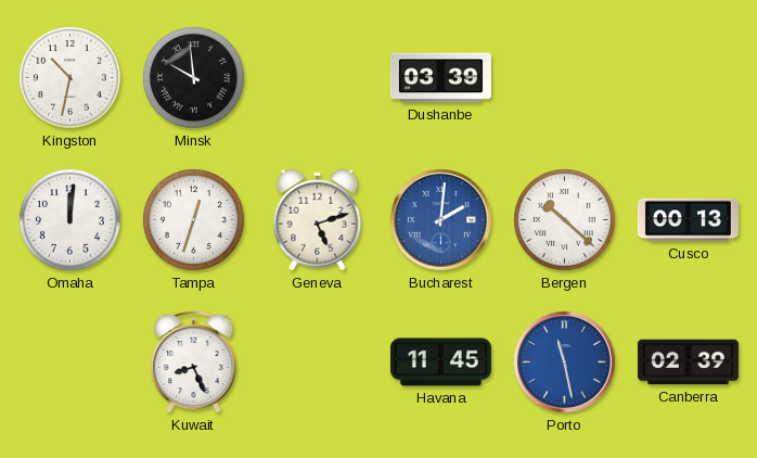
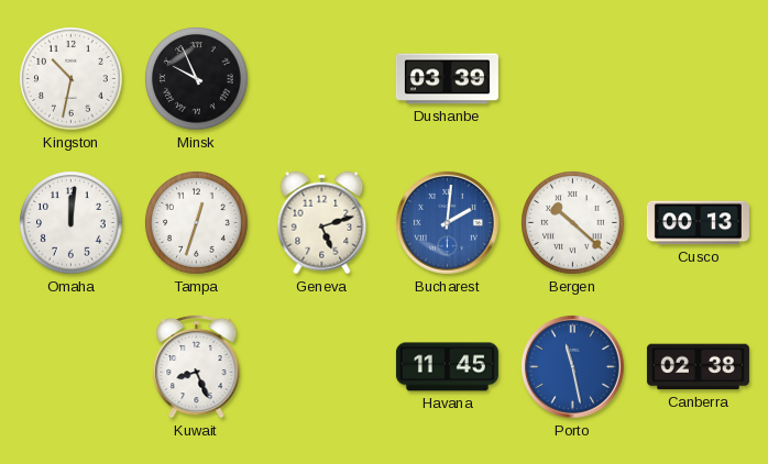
Minsk: 9:59 -> 9:56 (197, 79)
Canberra: 02:39 -> 02:38 (698, 367)
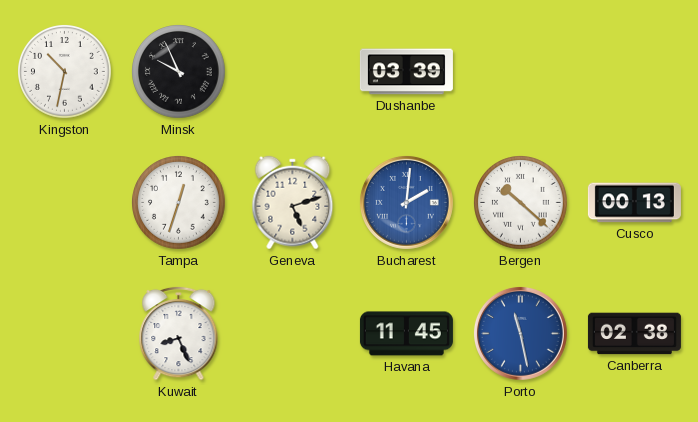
Omaha: 12:01 -> none (72, 223)
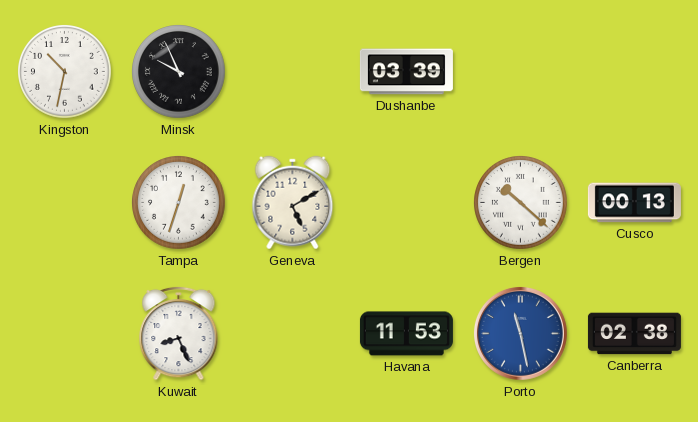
Geneva: 5:12 -> 5:10 (293, 203)
Bucharest: 2:01 -> none (406, 202)
Havana: 11:45 -> 11:53 (406, 334)
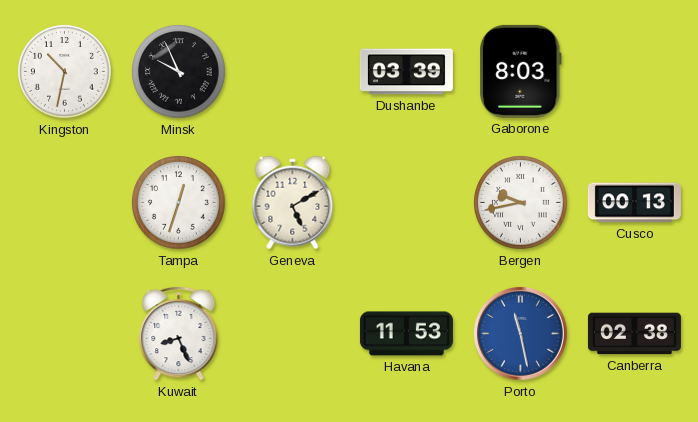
Gaborone: none -> 8:03 (521, 71)
Bergen: 10:22 -> 9:43 (521, 203)
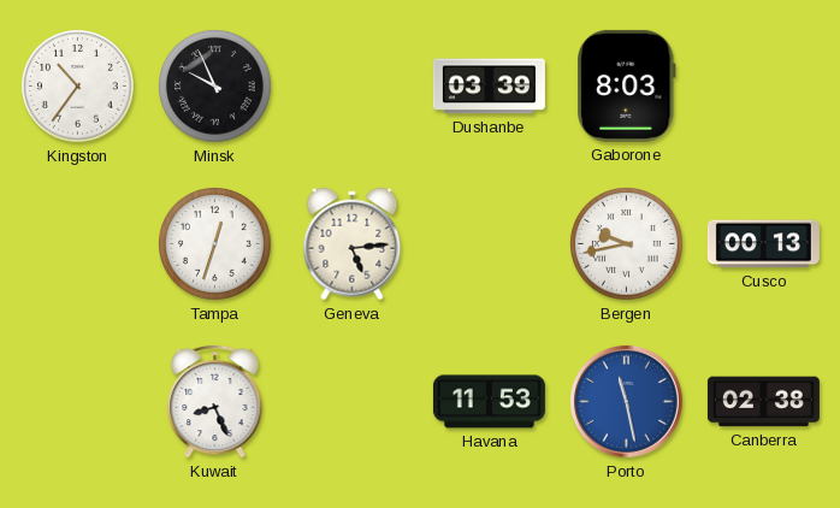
Kingston: 10:32 -> 10:36 (78, 87)
Geneva: 5:10 -> 5:14 (353, 244)
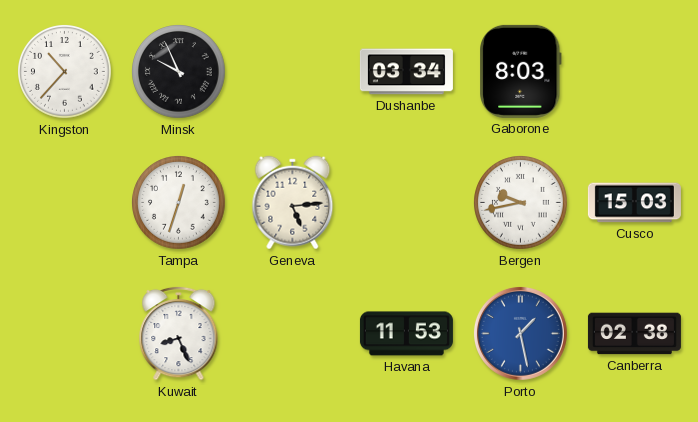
Kingston: 10:36 -> 10:37 (65, 72)
Dushanbe: 03:39 -> 03:34 (406, 72)
Cusco: 00:13 -> 15:03 (634, 203)
Porto: 11:28 -> 1:28 (520, 333)
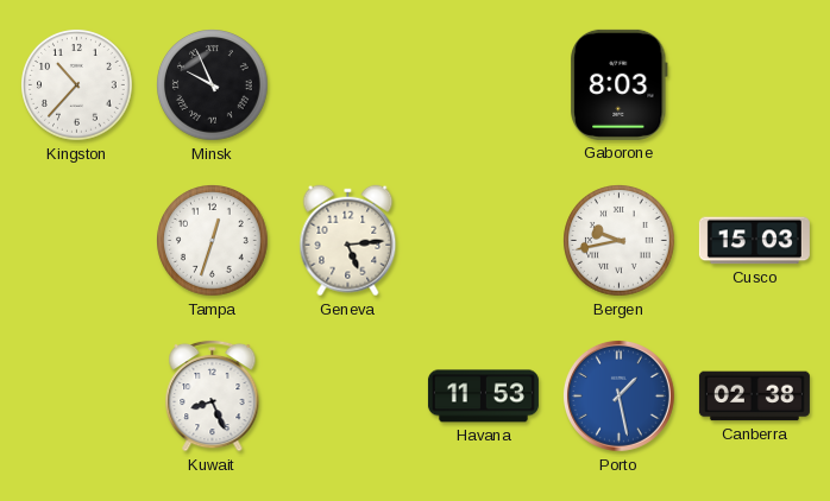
Dushanbe: 03:34 -> none (406, 72)
